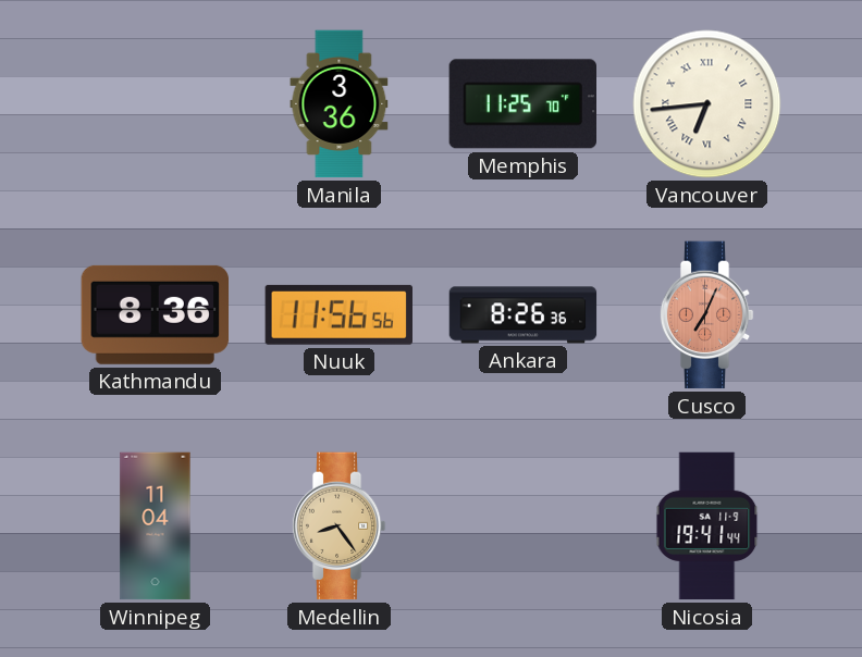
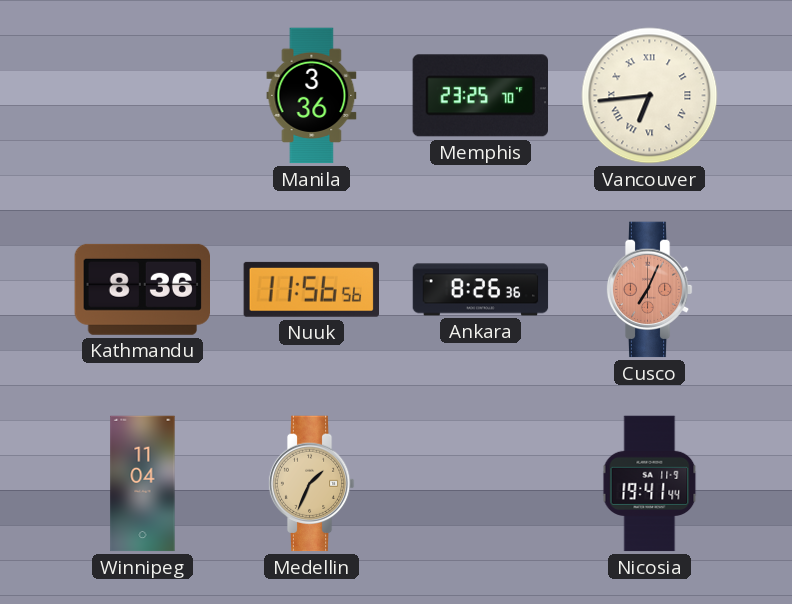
Memphis: 11:25 -> 23:25 (480, 96)
Medellin: 8:24 -> 1:34 (311, 484)
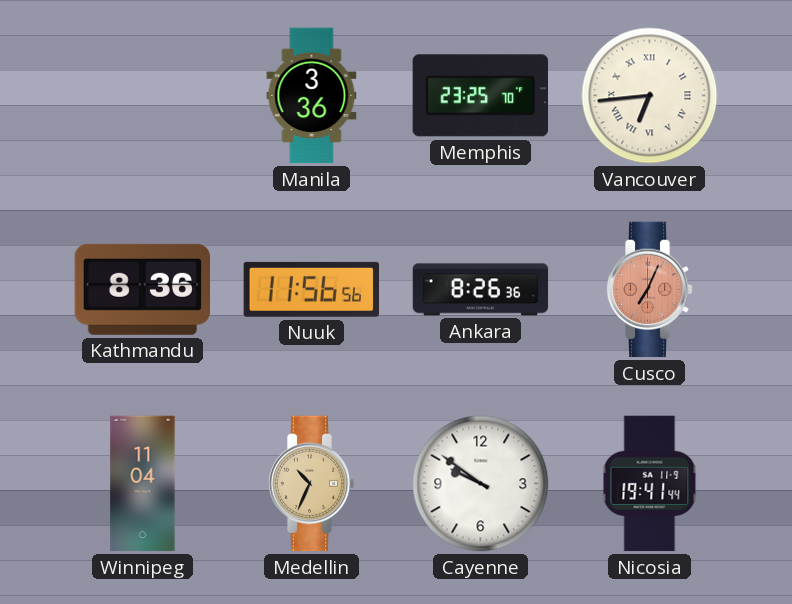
Medellin: 1:34 -> 10:34 (311, 484)
Cayenne: none -> 9:51 (481, 484)
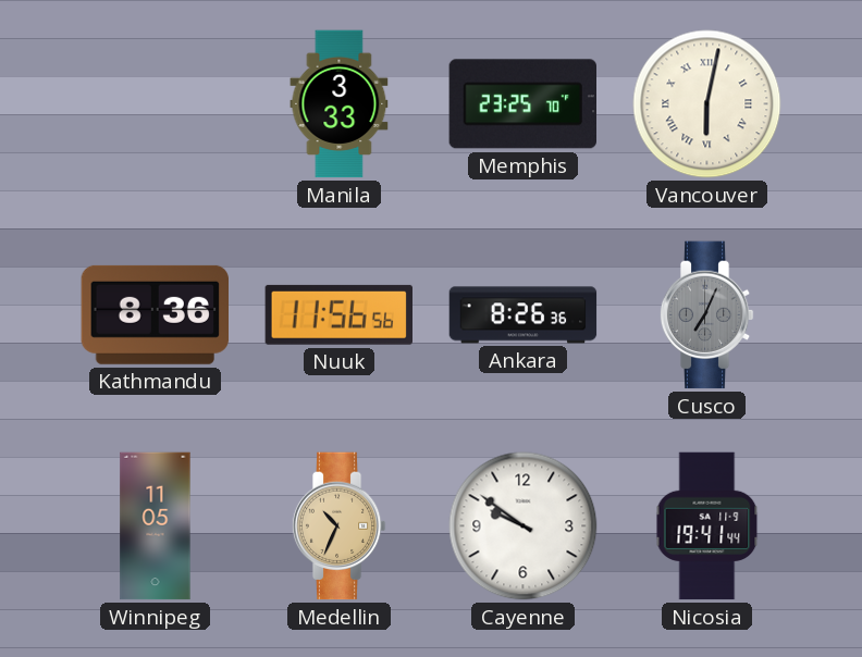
Manila: 3:36 -> 3:33 (340, 104)
Vancouver: 6:44 -> 6:02 (707, 104)
Cusco dial: salmon -> grey (706, 315)
Winnipeg: 11:04 -> 11:05 (156, 526)
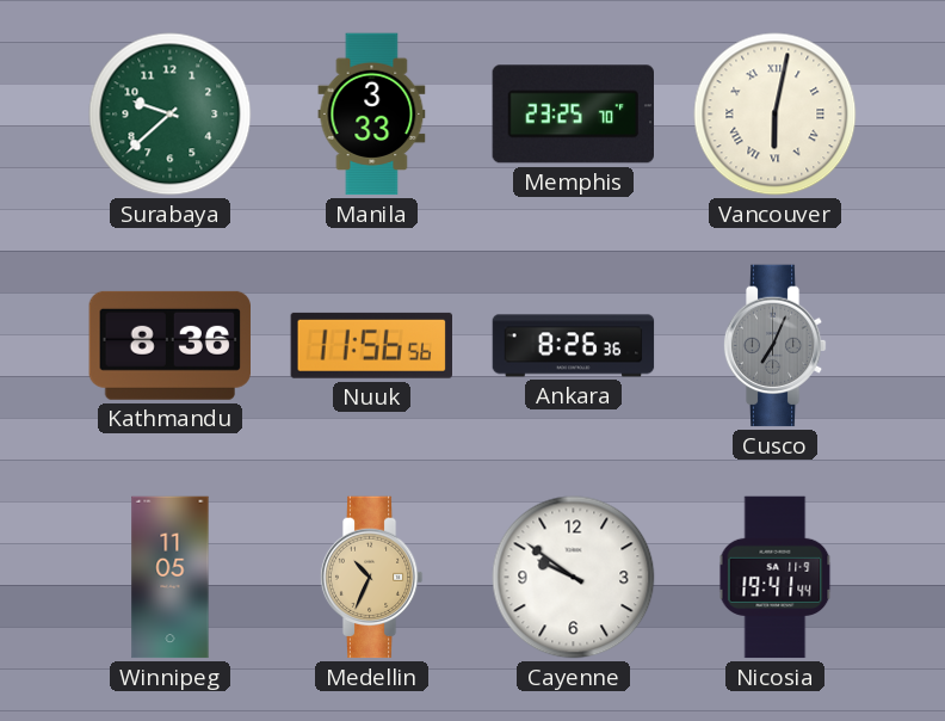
Surabaya: none -> 9:38 (171, 115)
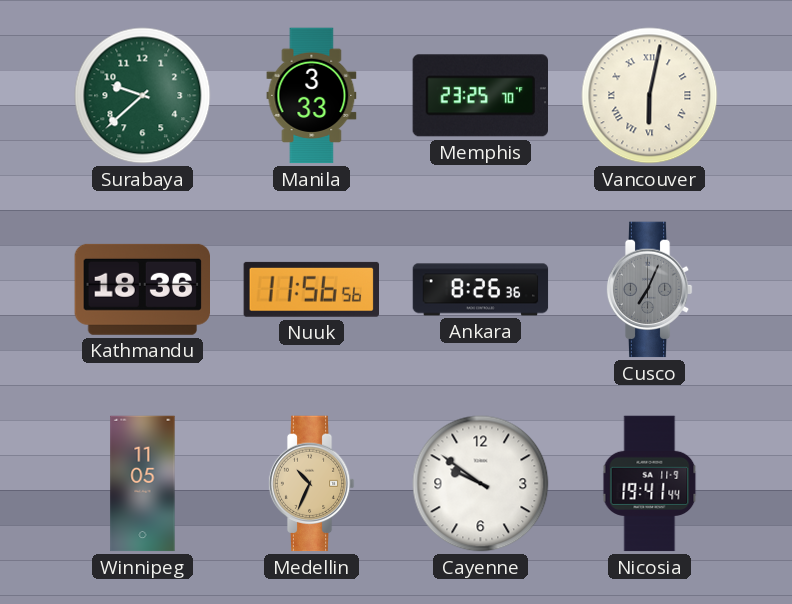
Kathmandu: 8:36 -> 18:36 (142, 289)
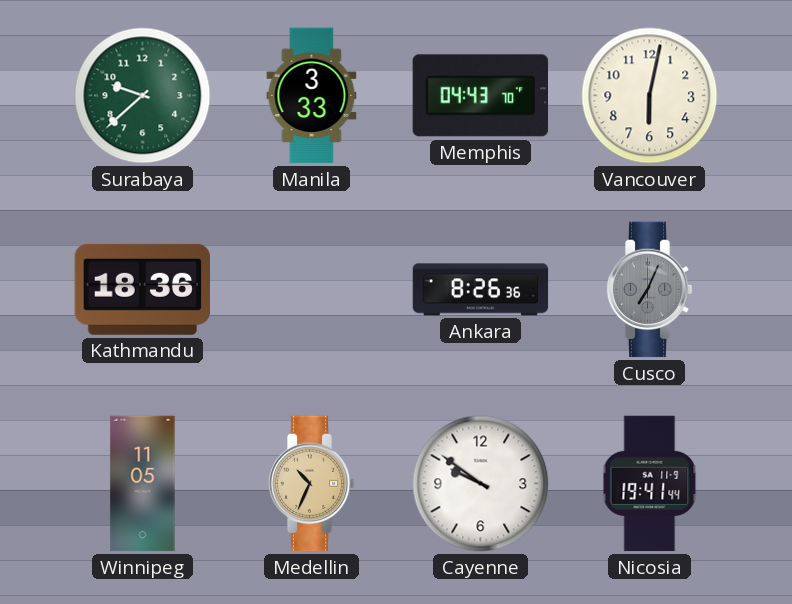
Memphis: 23:25 -> 04:43 (480, 96)
Vancouver numerals: Roman -> Arabic (650, 96)
Nuuk: 11:56 -> none (311, 289)
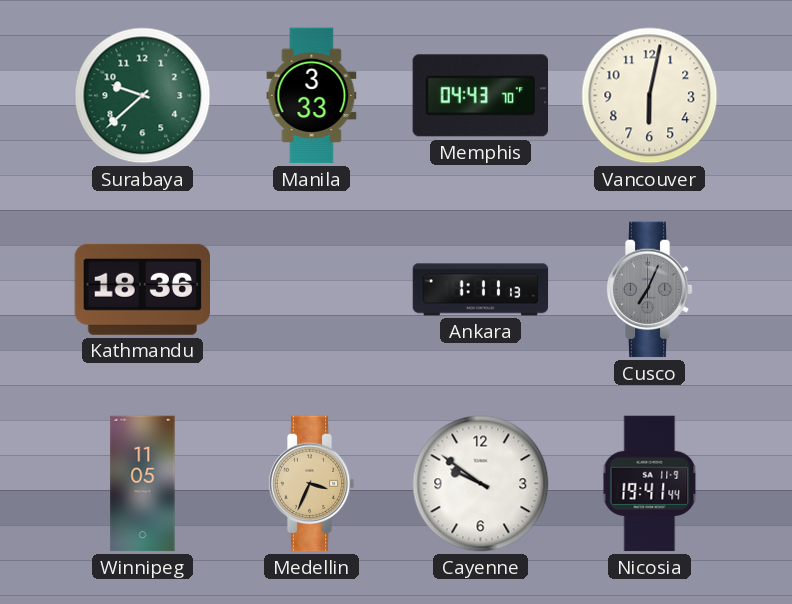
Ankara: 8:26 -> 1:11 (481, 290)
Medellin: 10:34 -> 3:34 (311, 484)
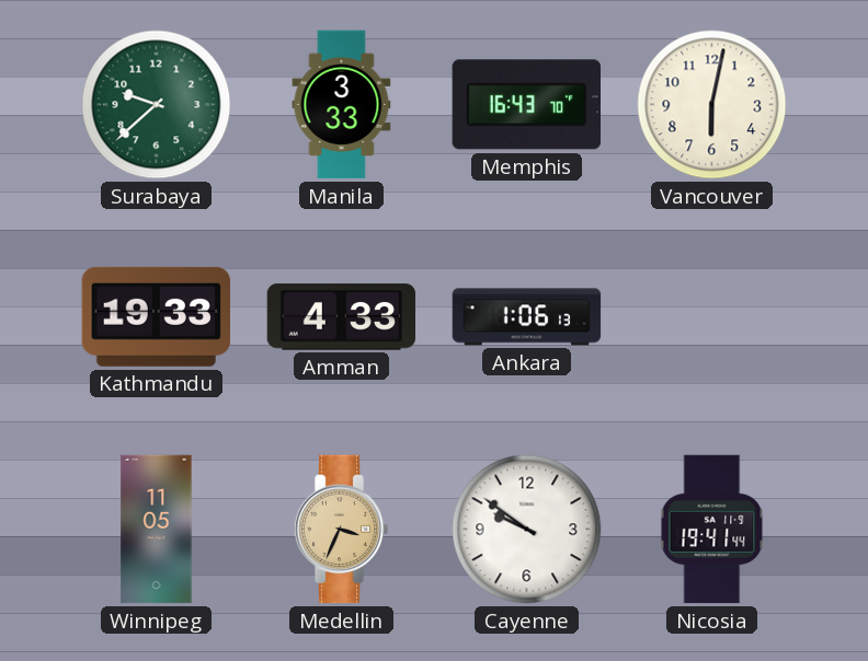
Memphis: 04:43 -> 16:43 (526, 105)
Kathmandu: 18:36 -> 19:33 (156, 316)
Amman: none -> 4:33 (342, 317)
Ankara: 1:11 -> 1:06 (527, 317)
Cusco: 7:04 -> none (649, 290)
